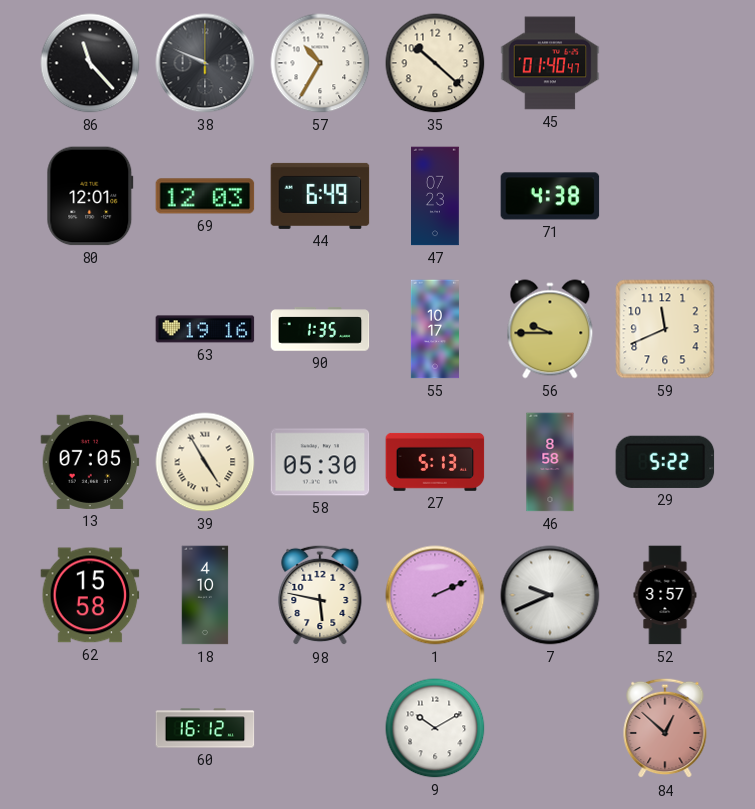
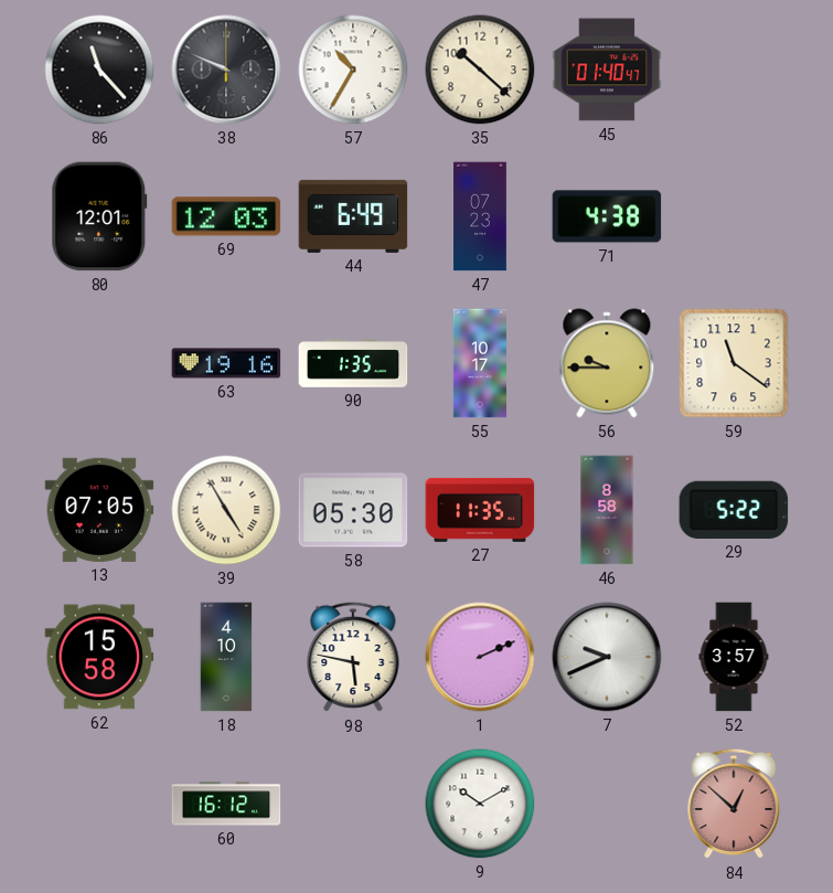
59: 11:41 -> 11:21 (734, 363)
27: 5:13 -> 11:35 (480, 510)
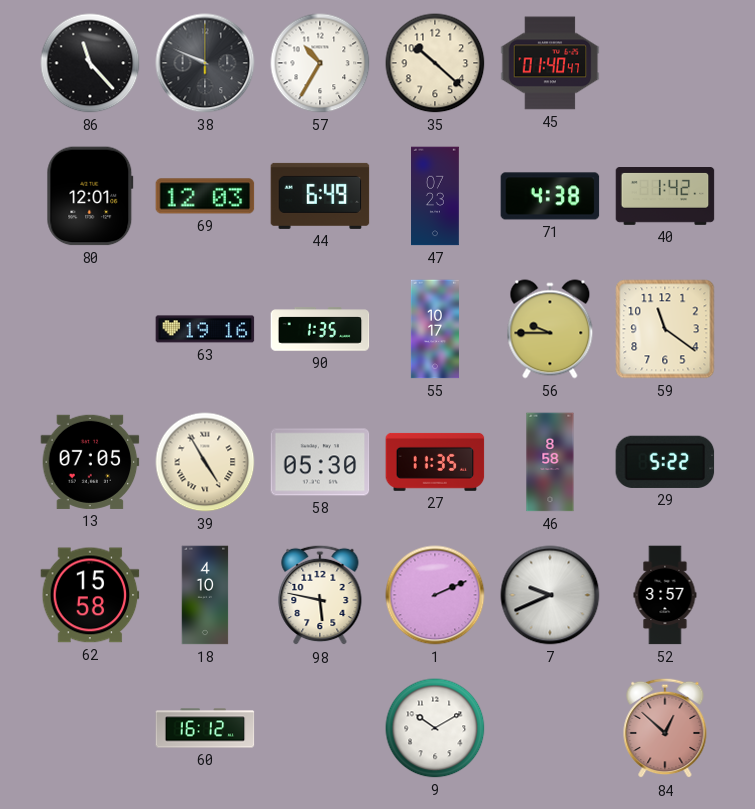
40: none -> 1:42 (665, 197)
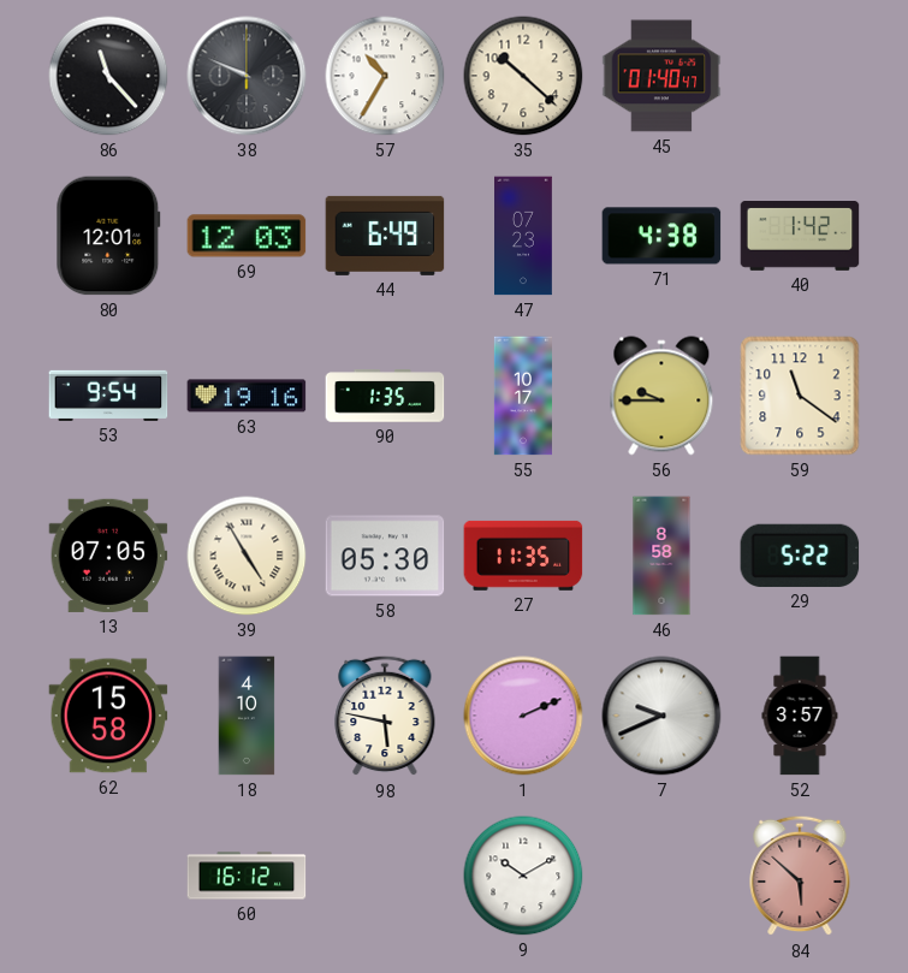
53: none -> 9:54 (108, 396)
84: 12:52 -> 5:52 (800, 876)
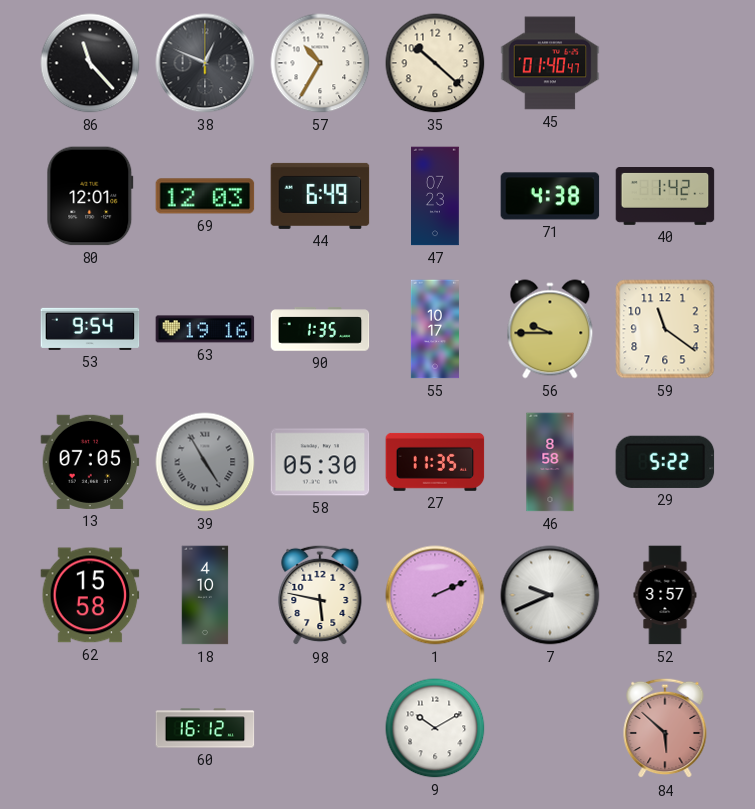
38: 9:49 -> 12:49 (205, 63)
39 dial: cream -> grey (205, 462)
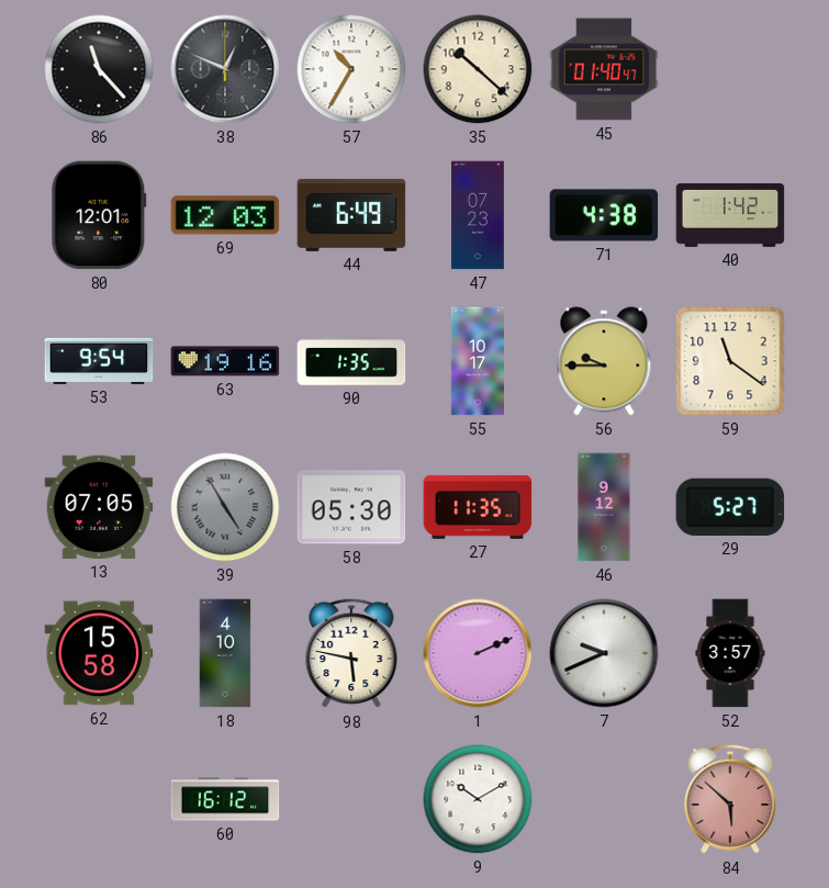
46: 8:58 -> 9:12 (604, 507)
29: 5:22 -> 5:27 (730, 507)
